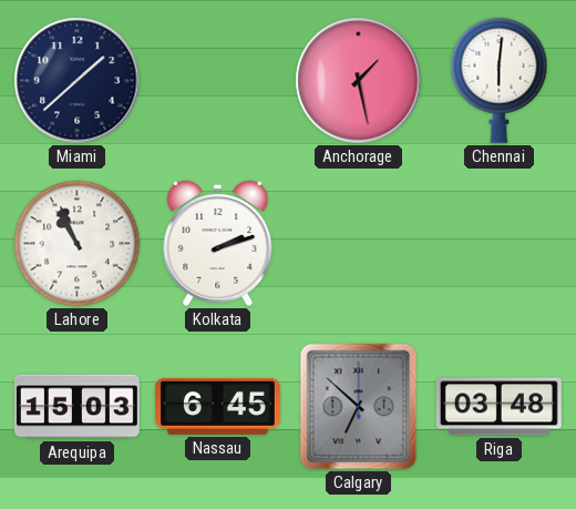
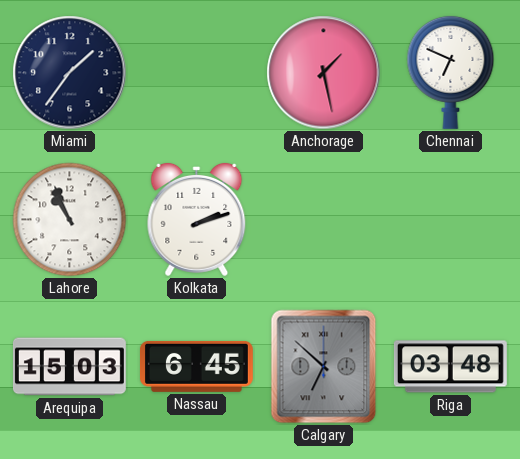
Miami: 1:38 -> 1:36 (70, 73)
Chennai: 6:01 -> 6:49 (451, 72)
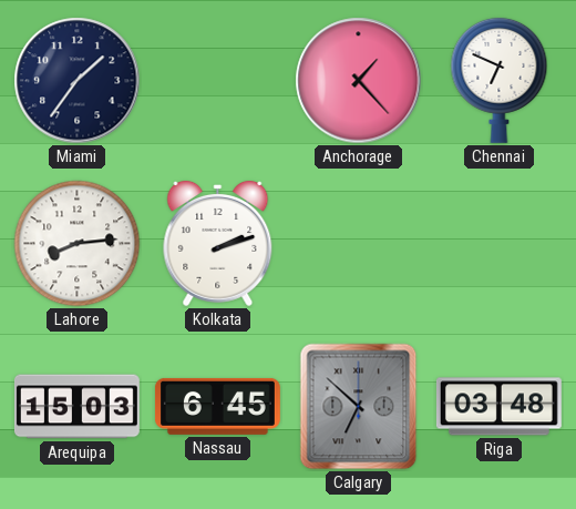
Anchorage: 1:28 -> 1:23 (359, 81)
Lahore: 10:56 -> 8:14 (78, 244)
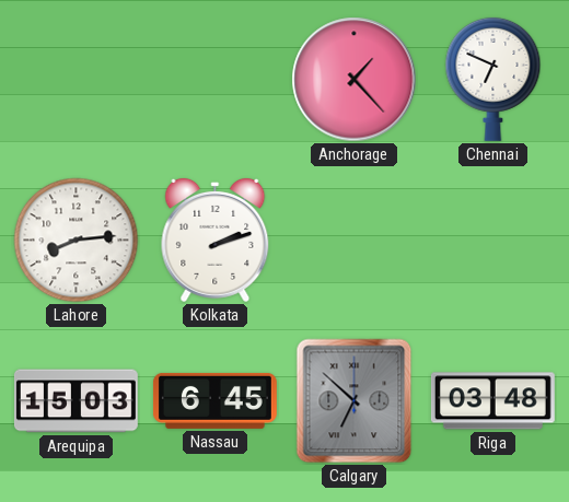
Miami: 1:36 -> none (78, 81)
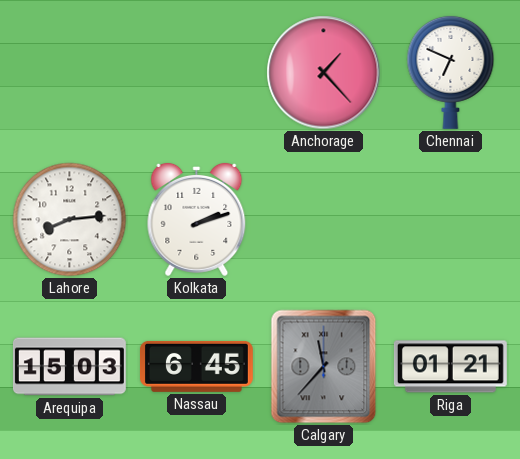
Calgary: 6:52 -> 11:37 (324, 367)
Riga: 03:48 -> 01:21 (450, 367)
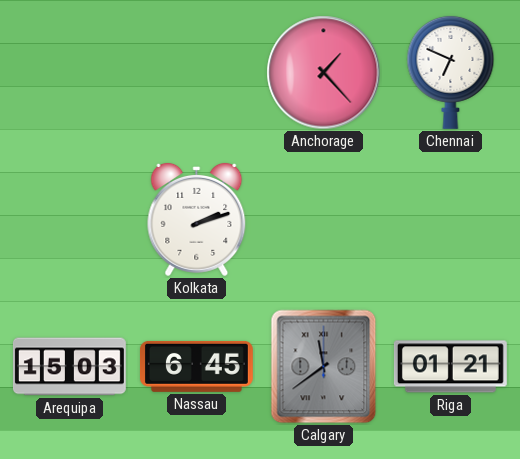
Lahore: 8:14 -> none (70, 220)
Calgary: 11:37 -> 11:39 (324, 367)
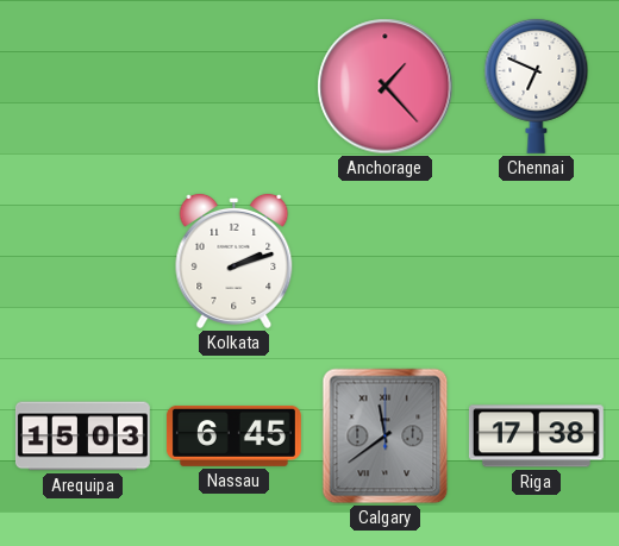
Riga: 01:21 -> 17:38 (536, 437)
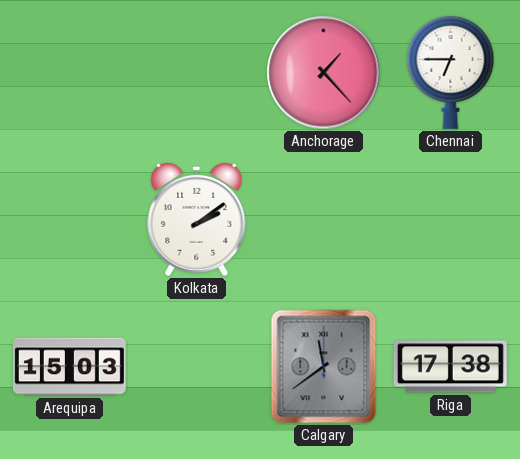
Chennai: 6:49 -> 6:45 (451, 72)
Kolkata: 2:12 -> 2:09 (197, 219)
Nassau: 6:45 -> none (233, 435)
